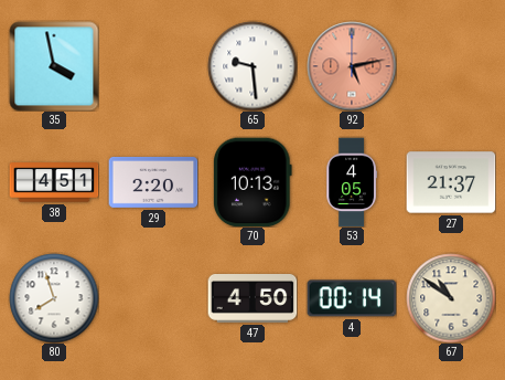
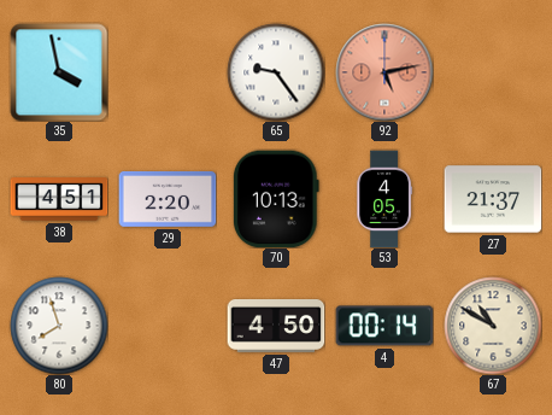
65: 9:29 -> 9:24 (276, 72)
67: 10:51 -> 10:50 (493, 326)
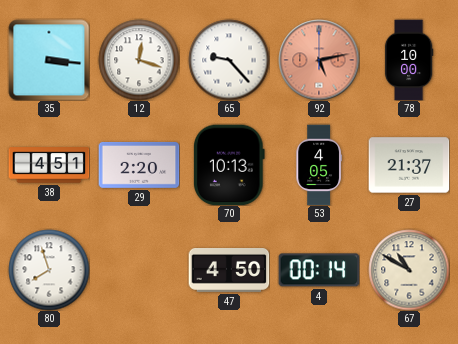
35: 3:58 -> 3:16 (49, 60)
12: none -> 12:18 (139, 60)
65: 9:24 -> 9:23 (229, 60)
78: none -> 10:00 (409, 60)
